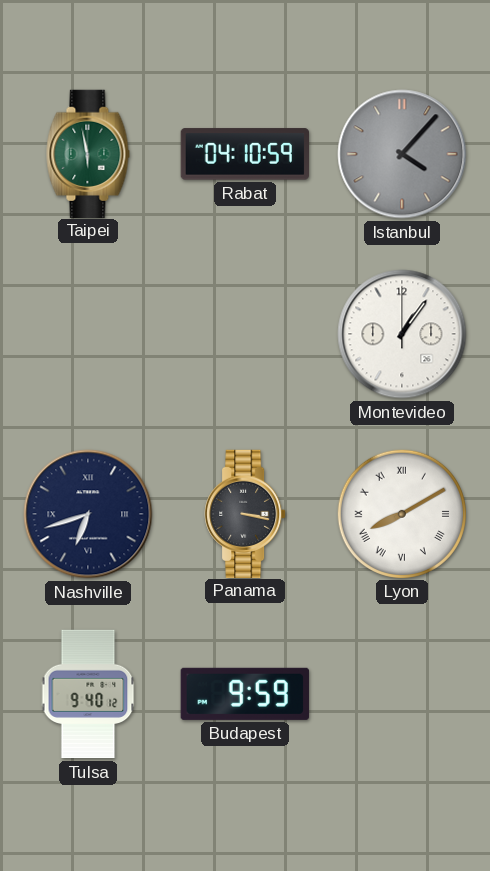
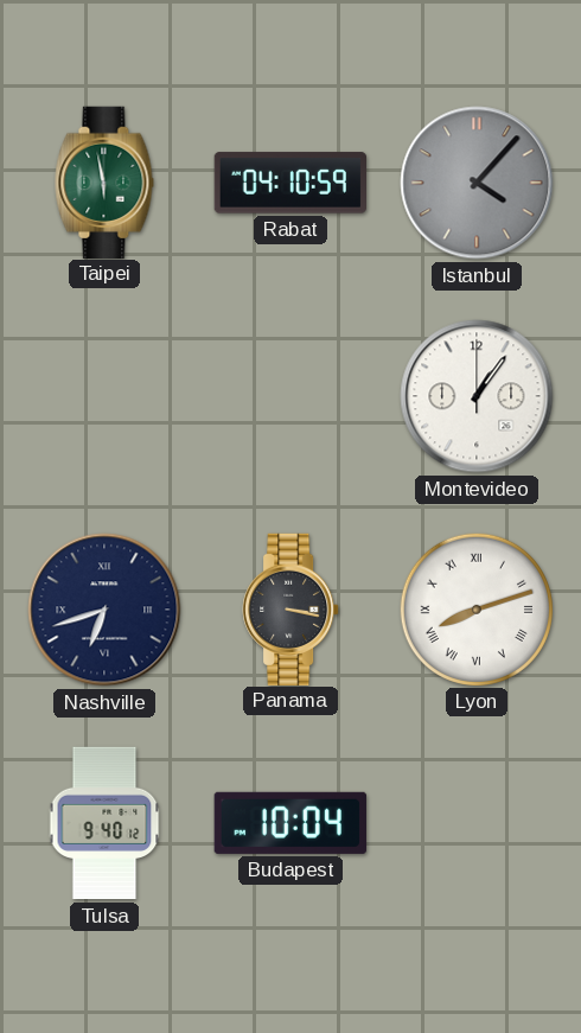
Lyon: 8:10 -> 8:12 (475, 608)
Budapest: 9:59 -> 10:04 (290, 823)
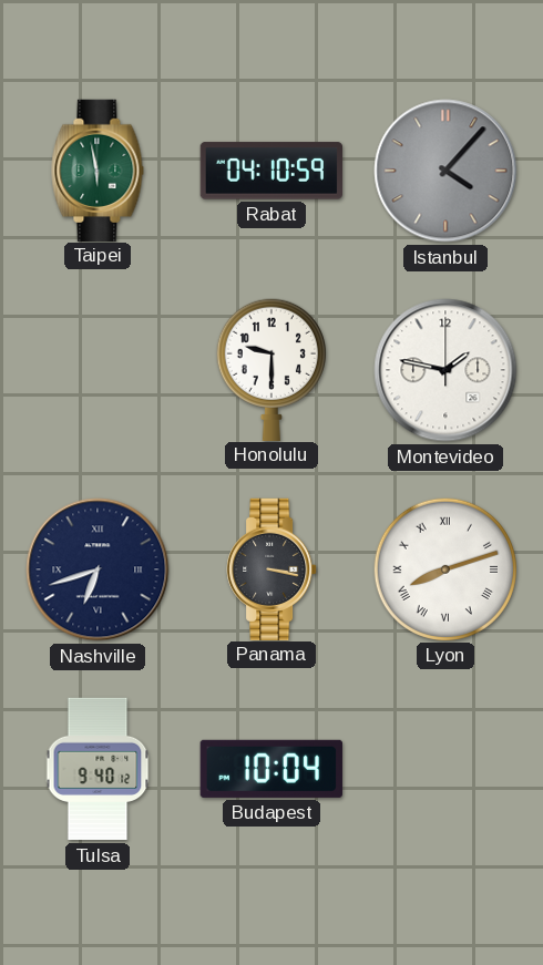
Honolulu: none -> 9:30 (271, 369)
Montevideo: 1:06 -> 1:47 (445, 370)
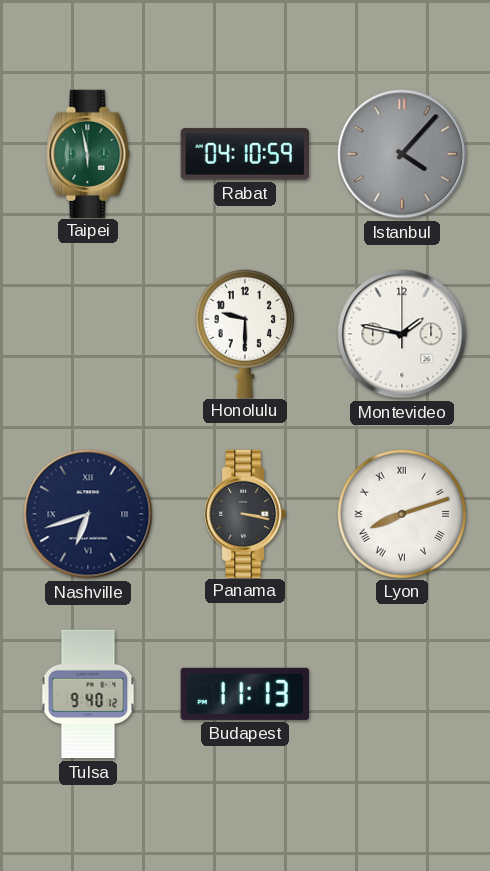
Budapest: 10:04 -> 11:13 (245, 694)
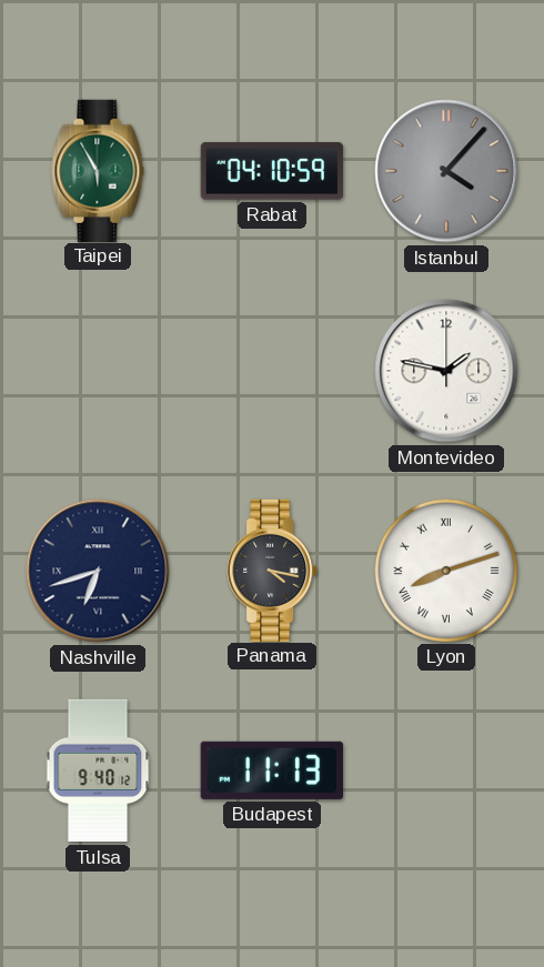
Taipei: 5:58 -> 5:55 (98, 170)
Honolulu: 9:30 -> none (245, 333)
Panama: 3:17 -> 4:17 (272, 570)
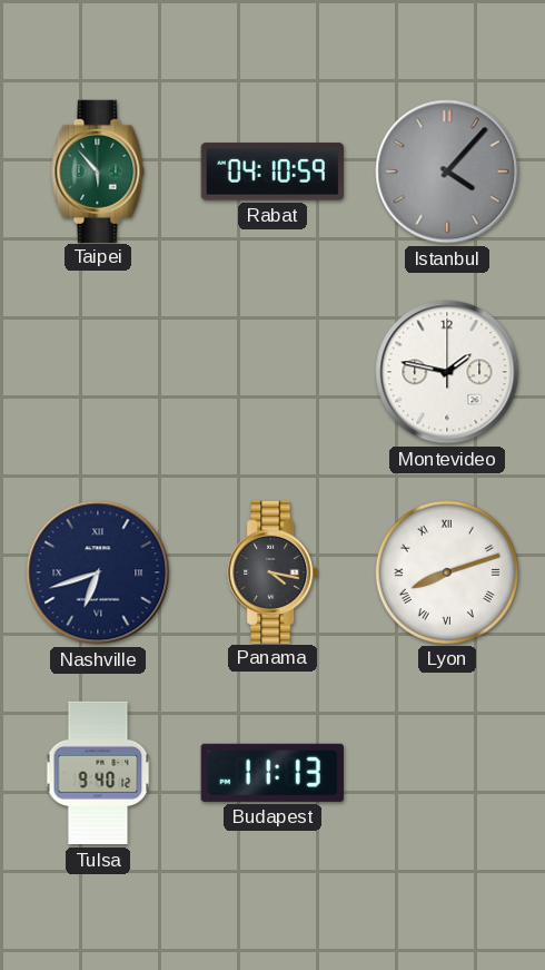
Taipei: 5:55 -> 5:53 (98, 170)
